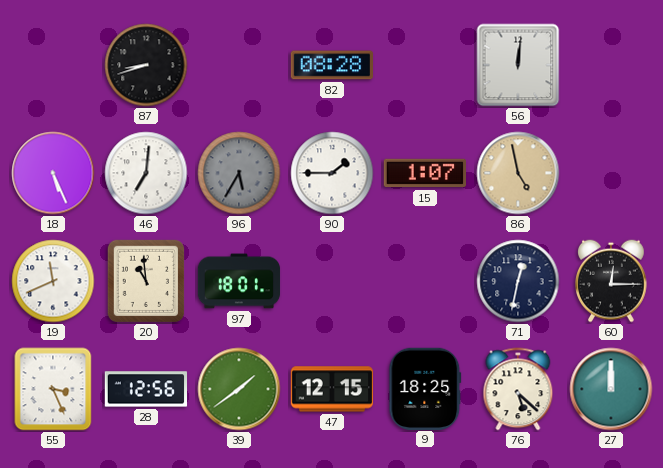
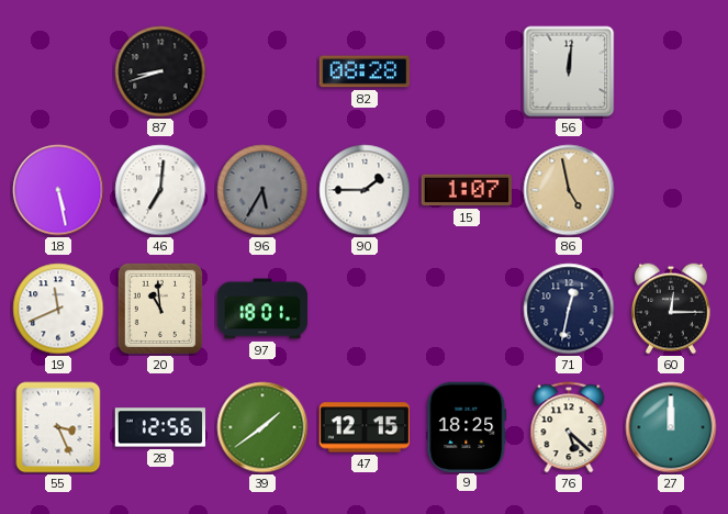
18: 5:26 -> 5:28 (58, 190)
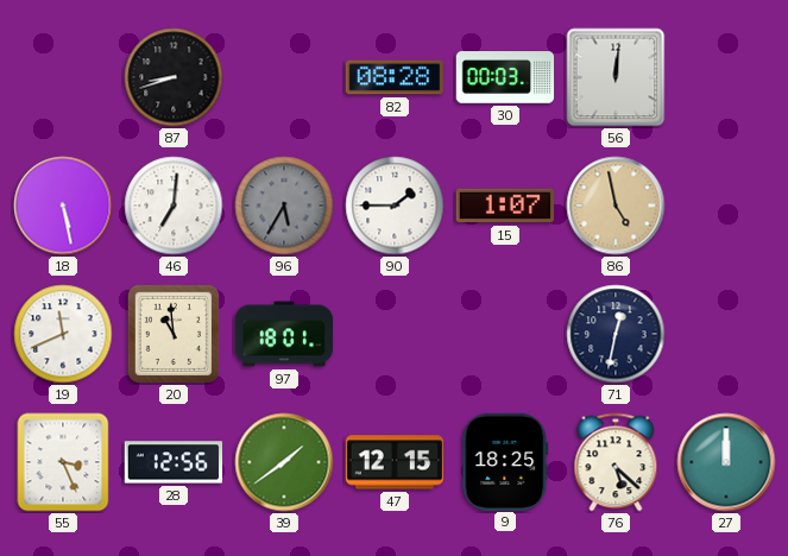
30: none -> 00:03 (505, 77)
60: 12:15 -> none (672, 309)
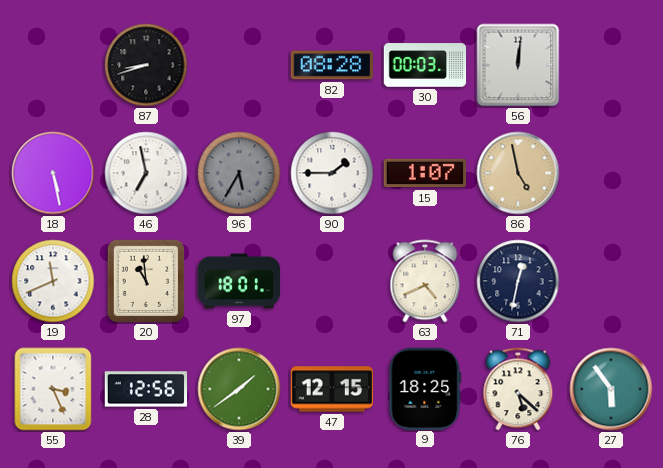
46: 7:01 -> 6:58 (146, 173)
63: none -> 4:41 (425, 281)
27: 12:00 -> 5:54 (611, 389)
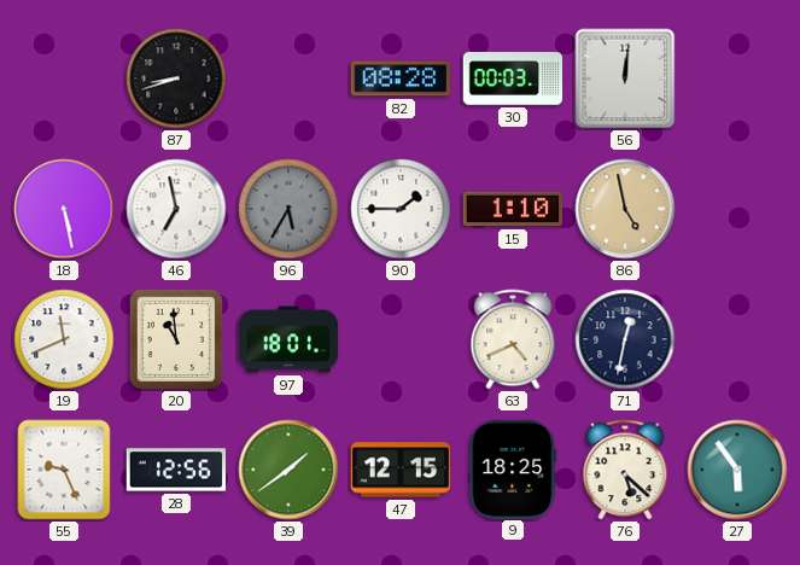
15: 1:07 -> 1:10 (513, 209)
55: 3:26 -> 9:26 (64, 470)
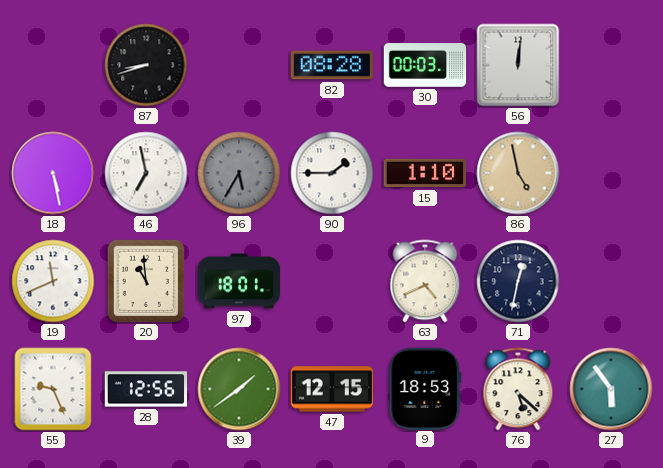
9: 18:25 -> 18:53 (425, 388)
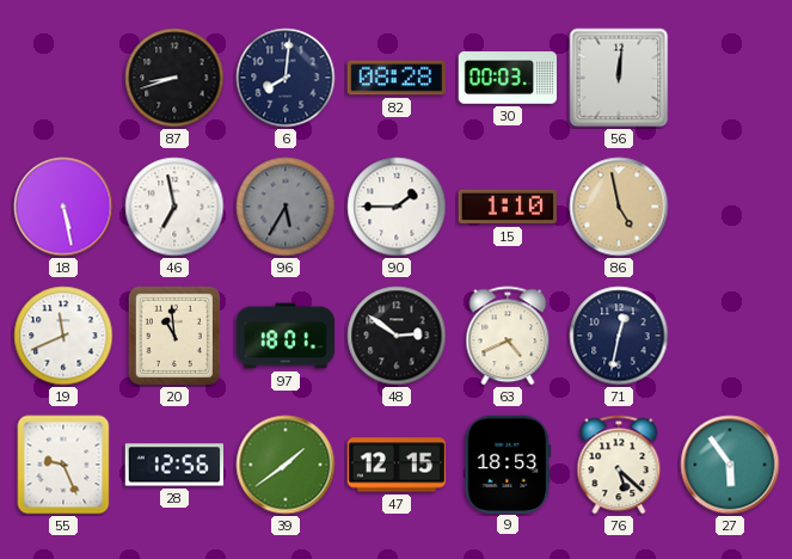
6: none -> 8:01 (286, 78)
48: none -> 2:51 (397, 336)
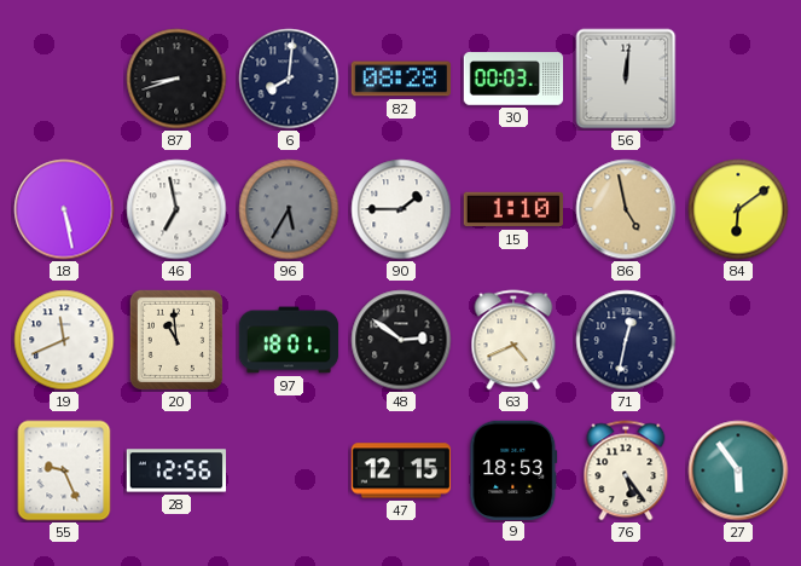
84: none -> 6:09 (738, 209)
39: 1:39 -> none (286, 465)
76: 5:22 -> 5:24 (626, 470)
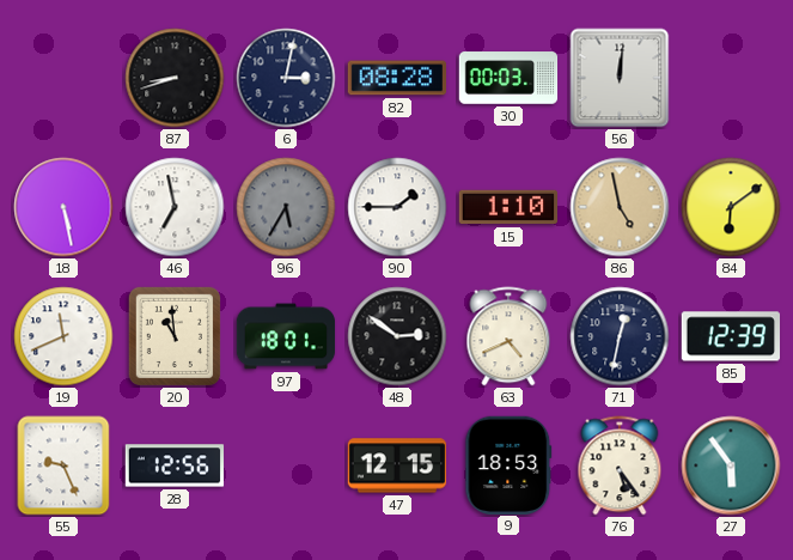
6: 8:01 -> 3:02 (286, 78)
85: none -> 12:39 (730, 336)
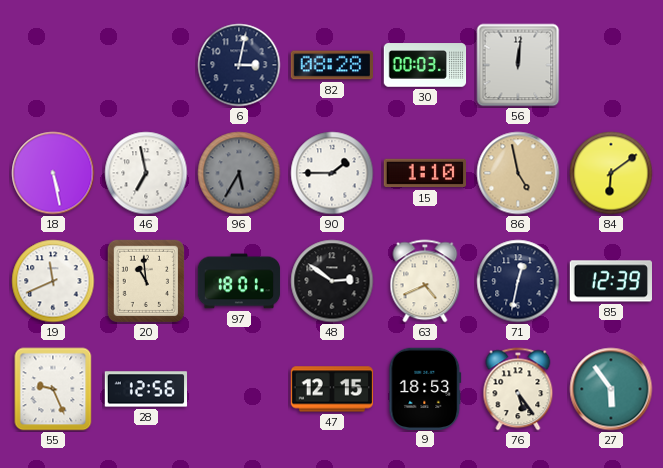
87: 8:42 -> none (175, 78)
